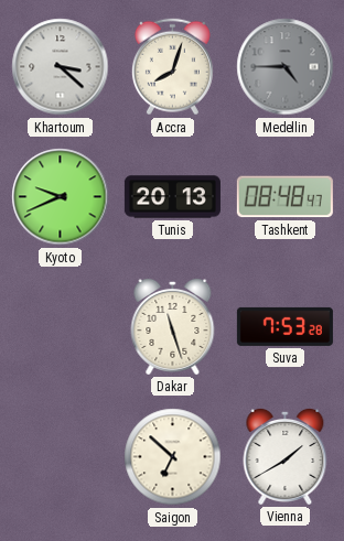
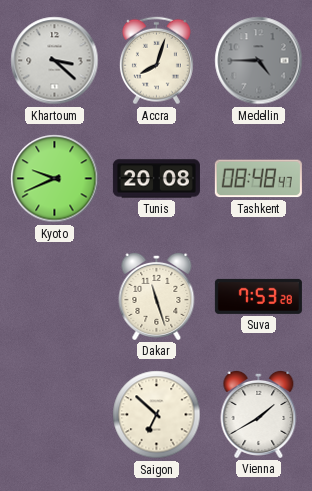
Tunis: 20:13 -> 20:08 (156, 179)
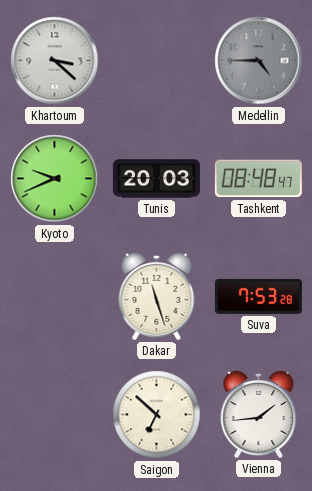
Accra: 8:03 -> none (156, 61)
Tunis: 20:08 -> 20:03 (156, 179)
Vienna: 1:40 -> 1:44 (259, 414)
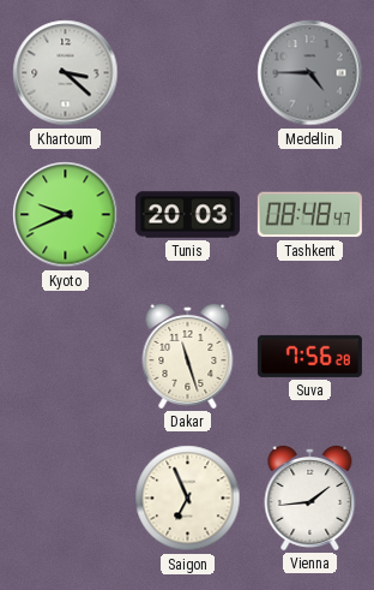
Suva: 7:53 -> 7:56 (309, 356)
Saigon: 6:52 -> 6:56 (188, 499)
